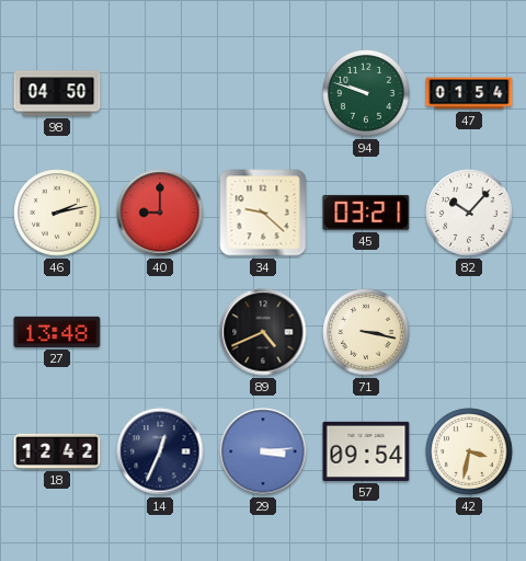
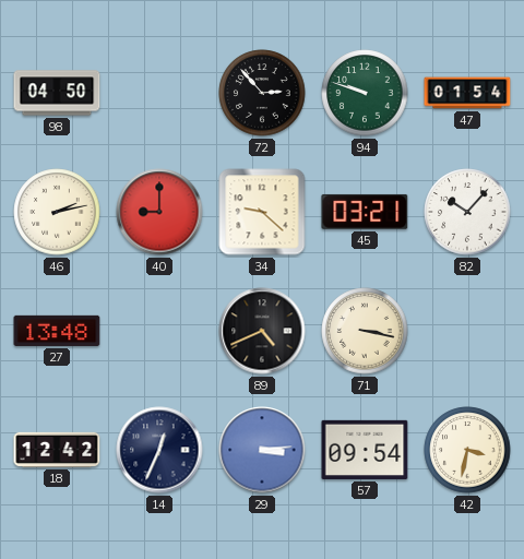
72: none -> 2:53 (262, 93)
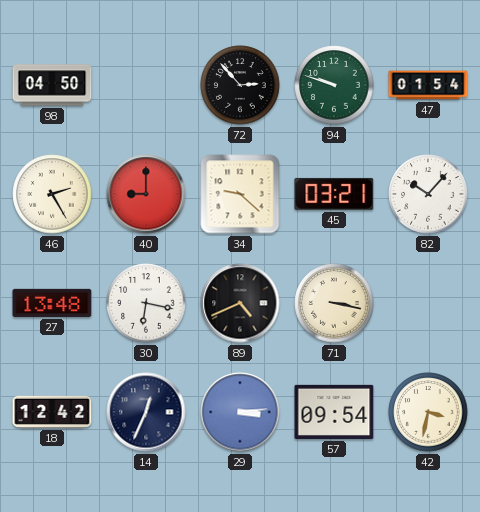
46: 2:13 -> 2:25 (52, 194)
30: none -> 6:17 (146, 303)
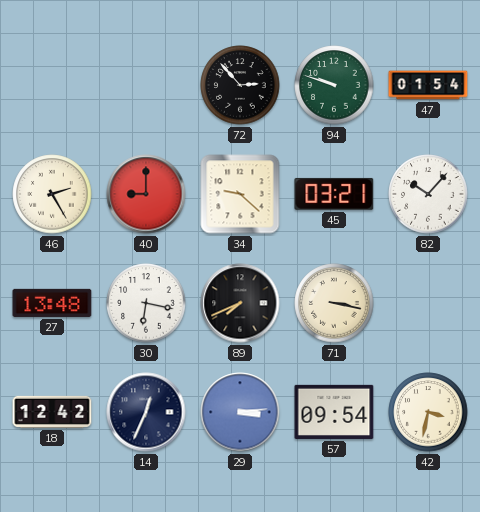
98: 04:50 -> none (52, 85)
89: 4:41 -> 7:41 (240, 303)
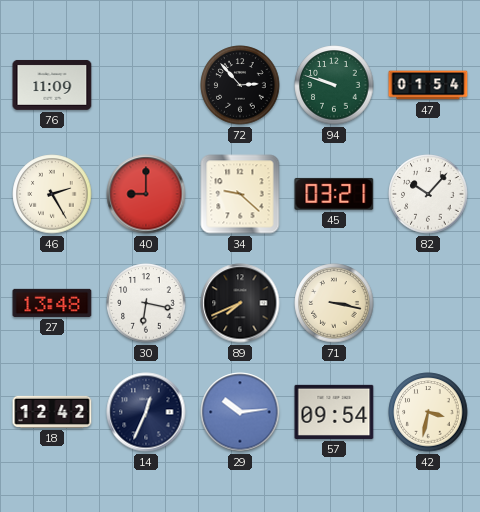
76: none -> 11:09 (52, 85)
29: 3:14 -> 10:14 (240, 412)
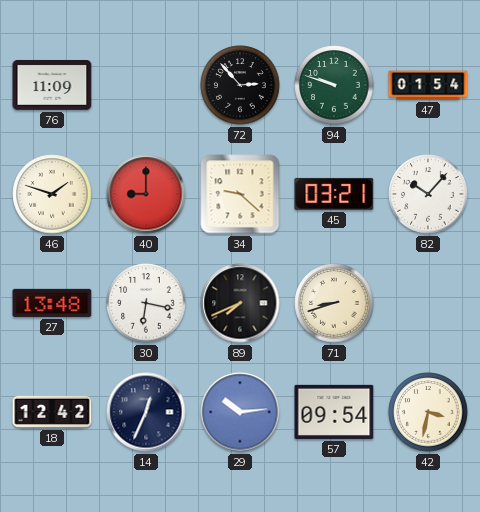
46: 2:25 -> 1:48 (52, 194)
71: 3:17 -> 8:42 (334, 303)
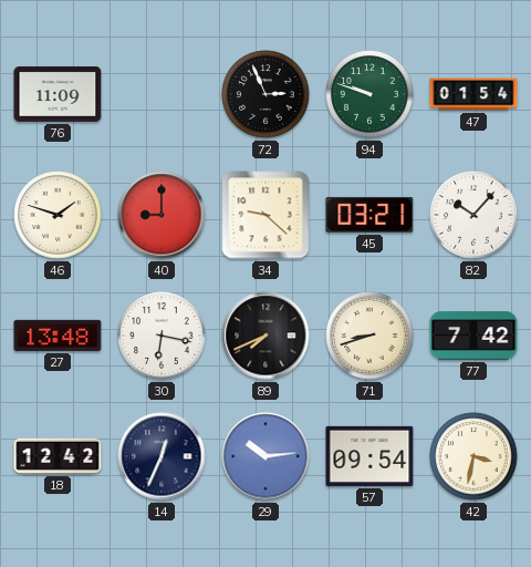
72: 2:53 -> 2:56 (265, 94)
77: none -> 7:42 (473, 336)
